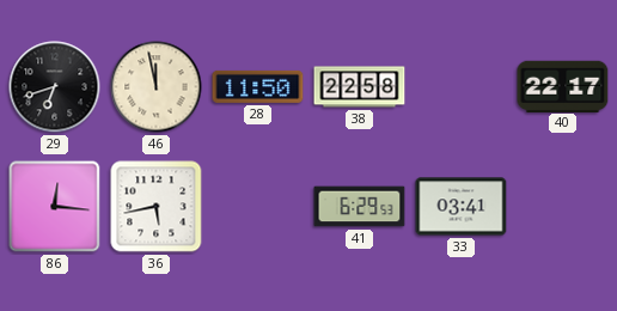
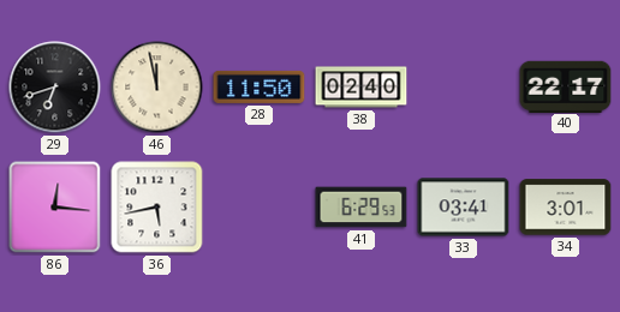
38: 22:58 -> 02:40 (362, 88)
34: none -> 3:01 (566, 208)
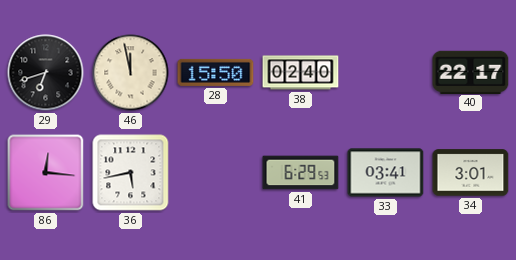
28: 11:50 -> 15:50 (216, 72)
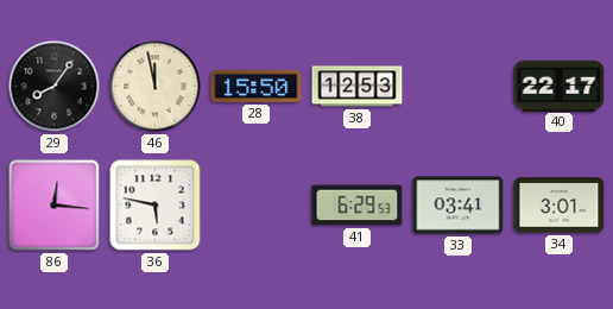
29: 6:42 -> 8:06 (55, 87)
38: 02:40 -> 12:53 (358, 87)
36: 5:43 -> 5:47 (156, 206)
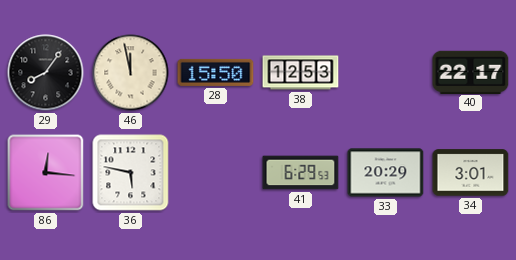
33: 03:41 -> 20:29 (386, 173)
